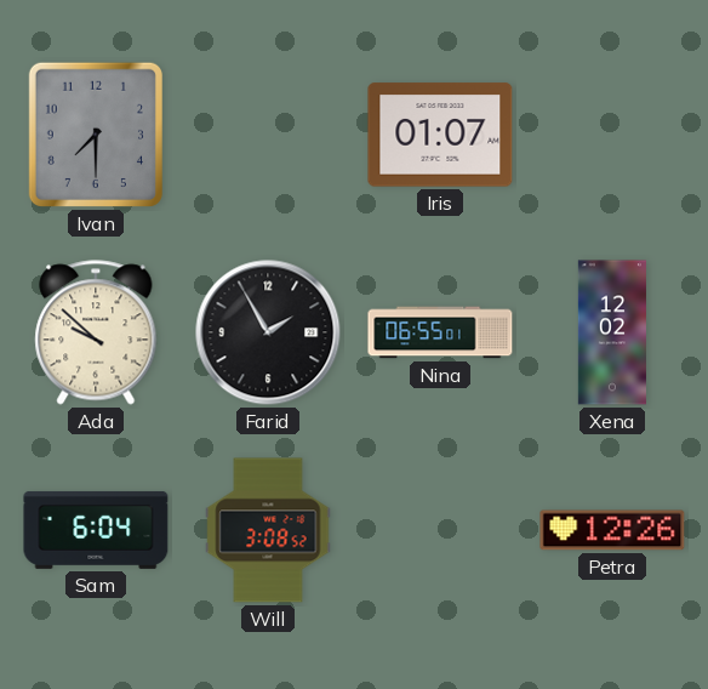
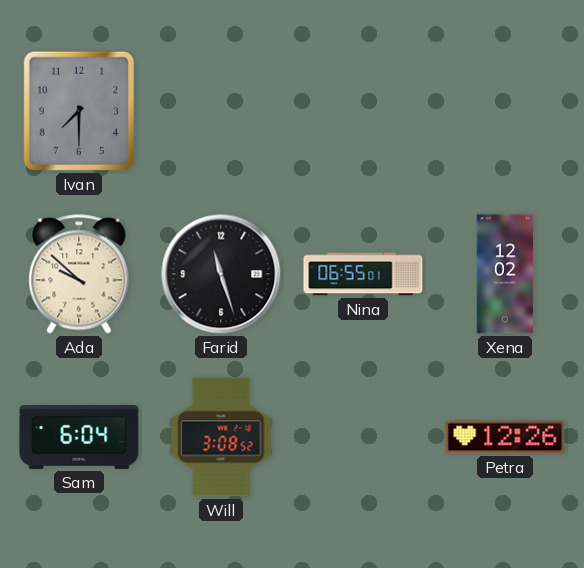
Iris: 01:07 -> none (440, 135)
Farid: 1:55 -> 11:27 (221, 274)
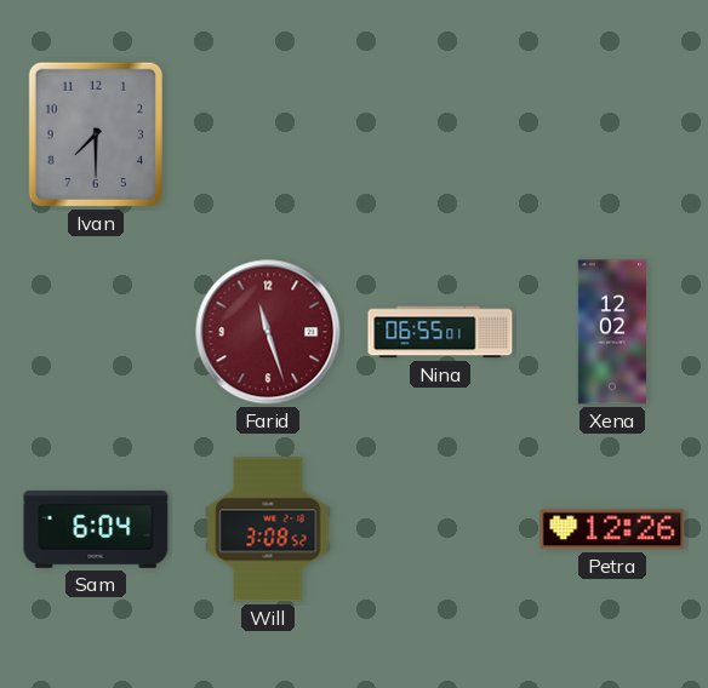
Ada: 9:52 -> none (79, 274)
Farid dial: black -> burgundy (268, 332)
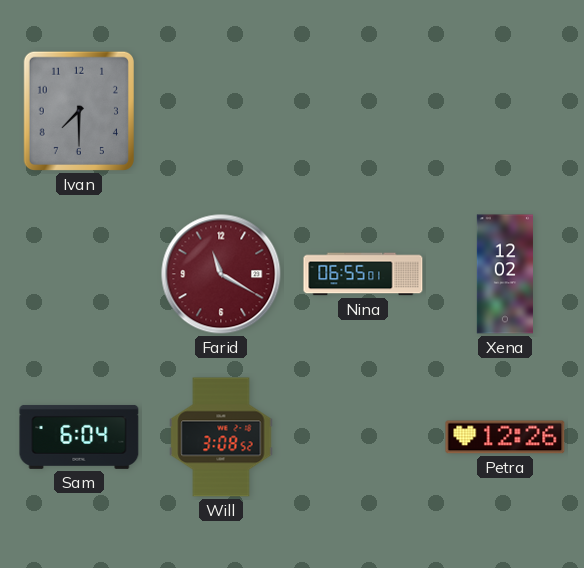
Farid: 11:27 -> 11:20 (221, 274)
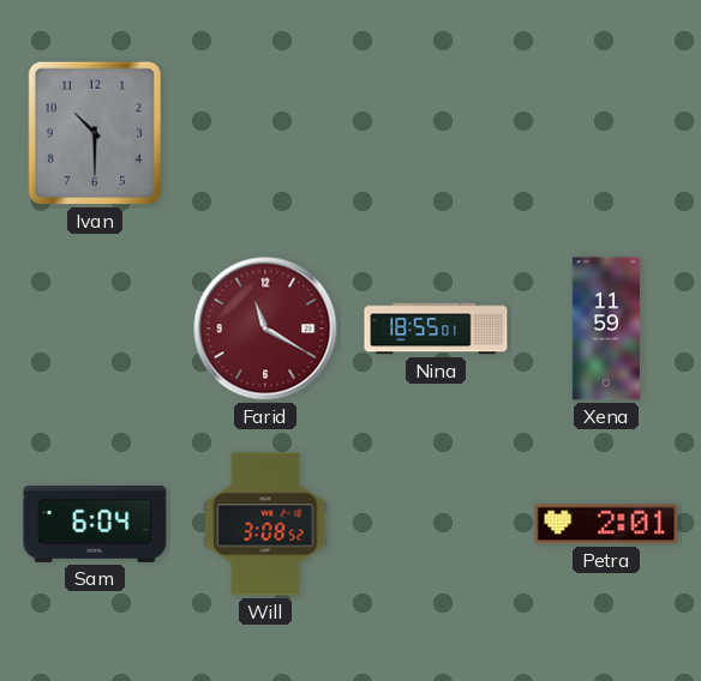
Ivan: 7:30 -> 10:30 (95, 133)
Nina: 06:55 -> 18:55 (436, 329)
Xena: 12:02 -> 11:59 (606, 329)
Petra: 12:26 -> 2:01 (606, 524)
